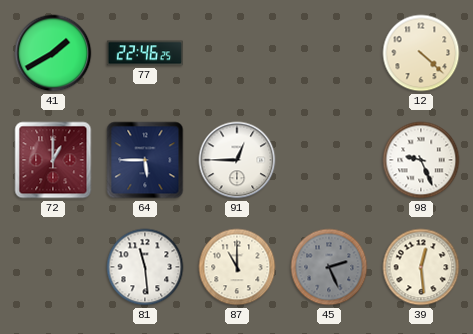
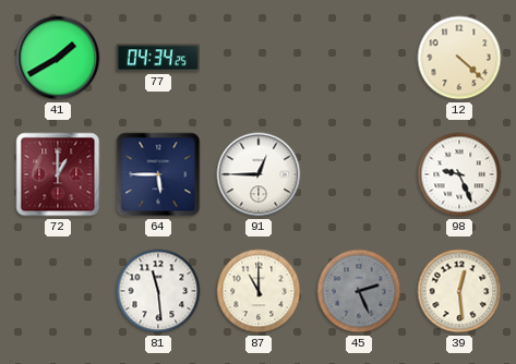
77: 22:46 -> 04:34 (158, 58)
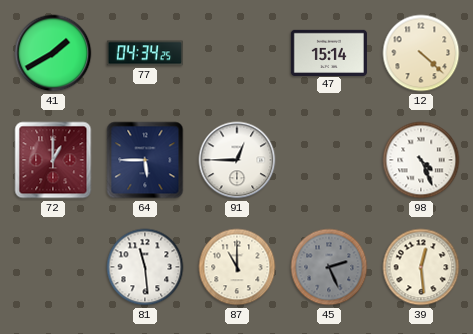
47: none -> 15:14 (329, 52)
98: 9:26 -> 4:26 (421, 160)
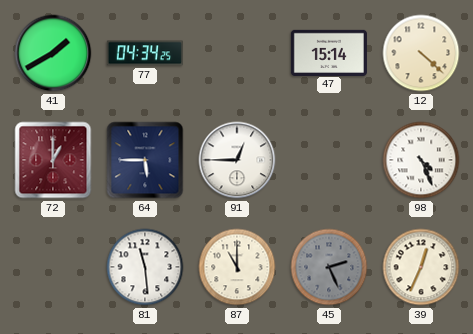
39: 12:29 -> 12:34 (421, 267)
